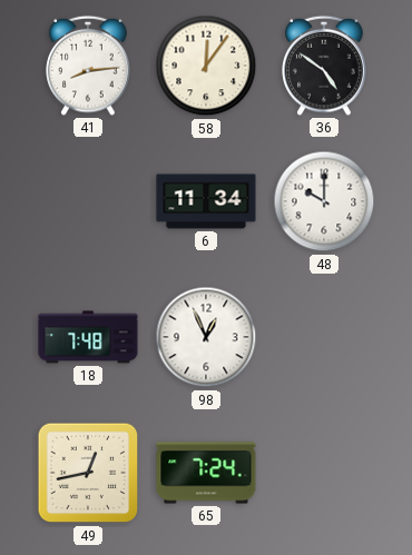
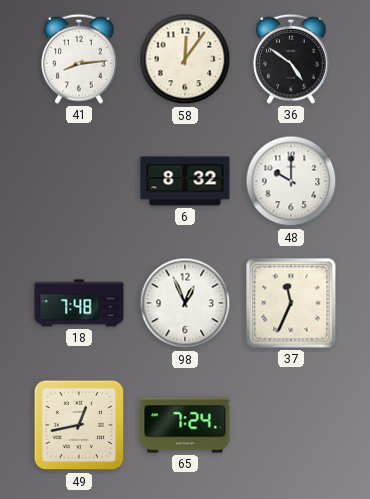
6: 11:34 -> 8:32 (185, 181)
37: none -> 11:34 (291, 303)
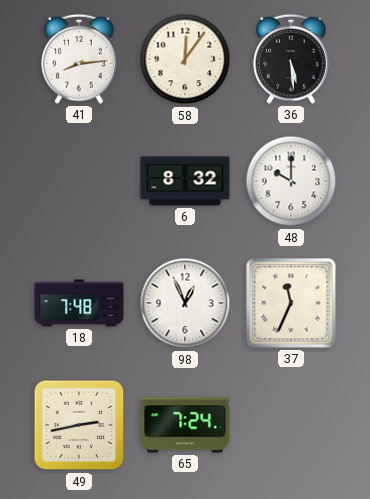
36: 4:51 -> 5:29 (291, 59)
49: 12:43 -> 2:43 (79, 425)
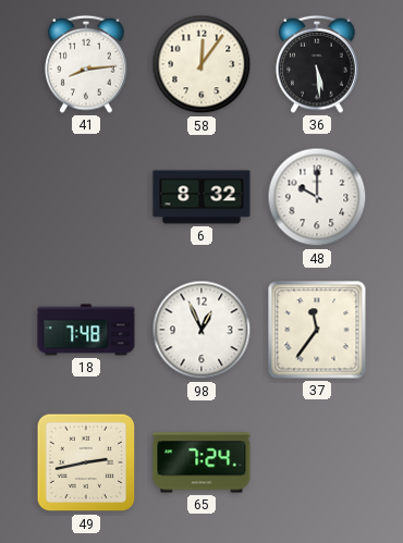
37: 11:34 -> 11:36 (317, 330)
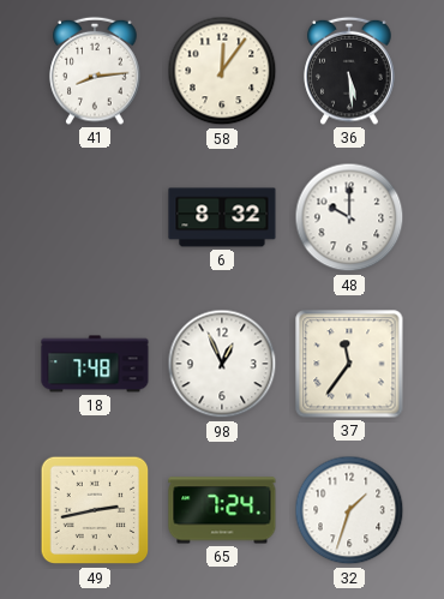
32: none -> 1:33 (349, 510)
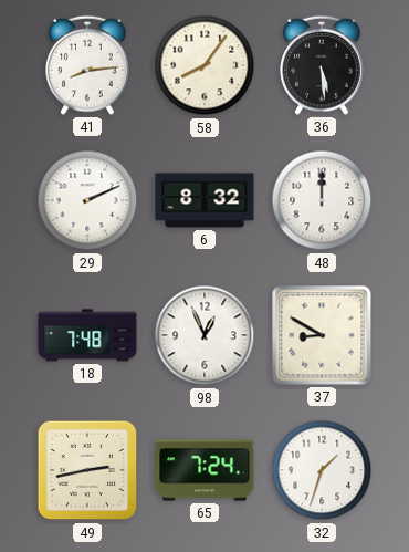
58: 12:06 -> 8:06 (204, 65)
29: none -> 2:11 (87, 200)
48: 10:00 -> 12:00 (322, 200)
37: 11:36 -> 8:50 (322, 335)
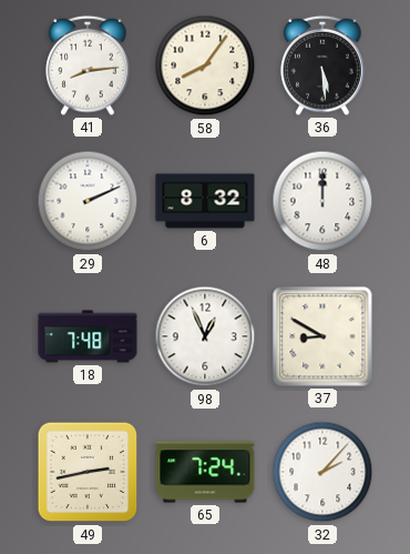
32: 1:33 -> 2:07 (322, 472)
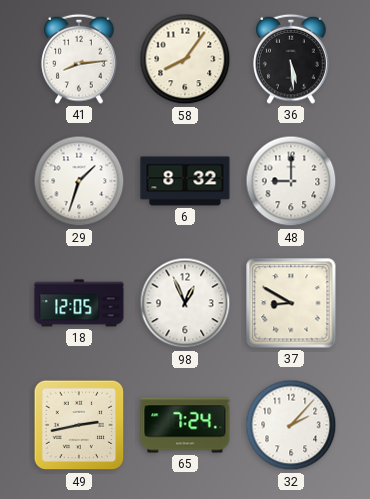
29: 2:11 -> 1:33 (79, 181)
48: 12:00 -> 9:00 (291, 181)
18: 7:48 -> 12:05 (79, 303)
